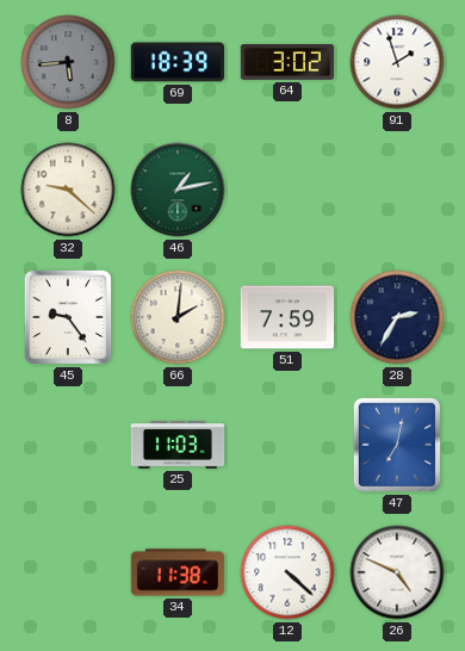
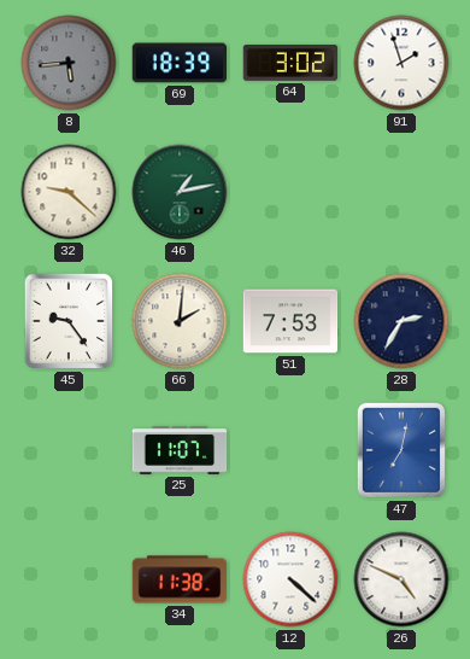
51: 7:59 -> 7:53 (290, 321)
25: 11:03 -> 11:07 (180, 451)
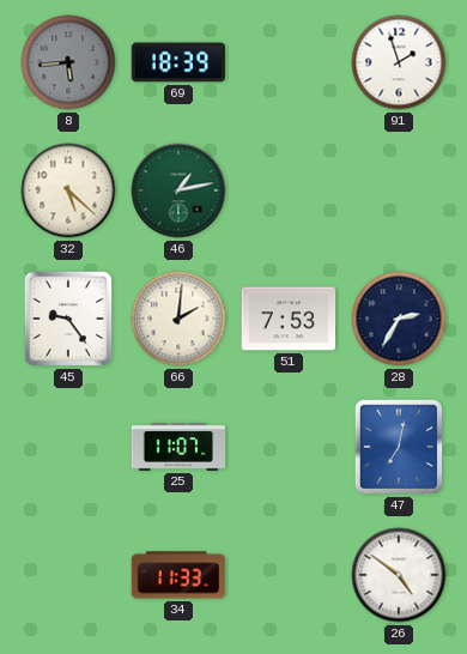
64: 3:02 -> none (290, 64)
32: 9:22 -> 5:22 (68, 190)
34: 11:38 -> 11:33 (178, 575)
12: 4:22 -> none (290, 579)
26: 4:49 -> 4:51 (399, 575)
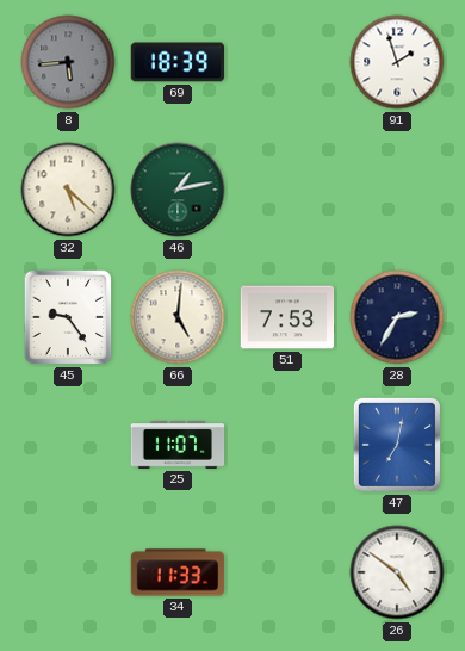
66: 2:01 -> 5:01 (178, 317)
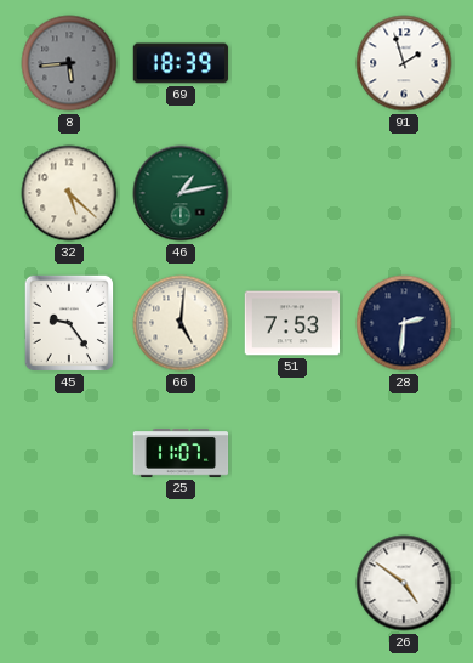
28: 2:35 -> 2:31 (404, 323)
47: 7:02 -> none (397, 445)
34: 11:33 -> none (178, 572)
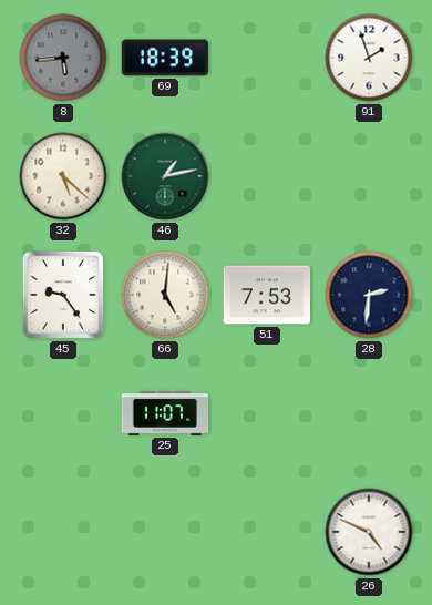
26: 4:51 -> 4:49 (369, 532)
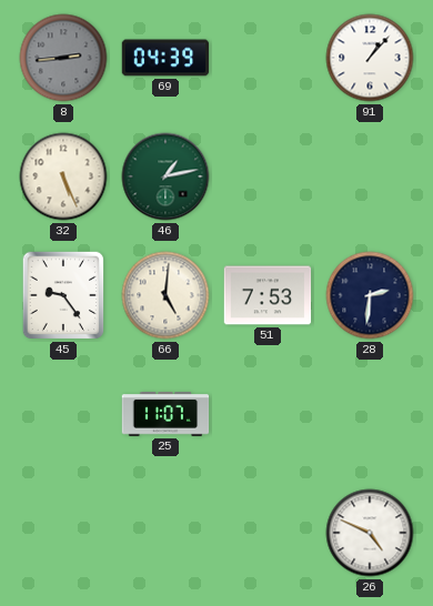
8: 5:44 -> 2:44 (63, 58)
69: 18:39 -> 04:39 (165, 58)
91: 1:57 -> 1:07 (370, 58)
32: 5:22 -> 5:26 (63, 176)
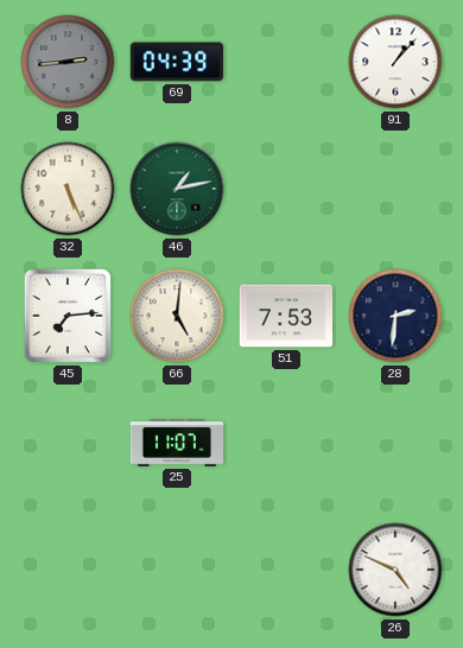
45: 9:24 -> 7:14 (68, 316)
